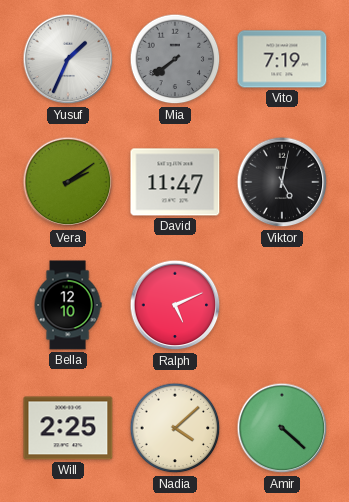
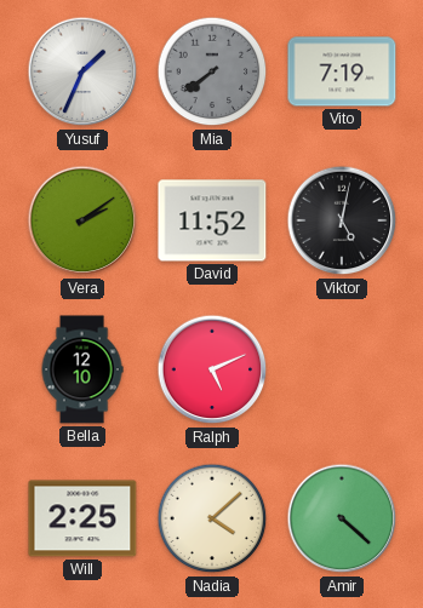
David: 11:47 -> 11:52 (212, 220)
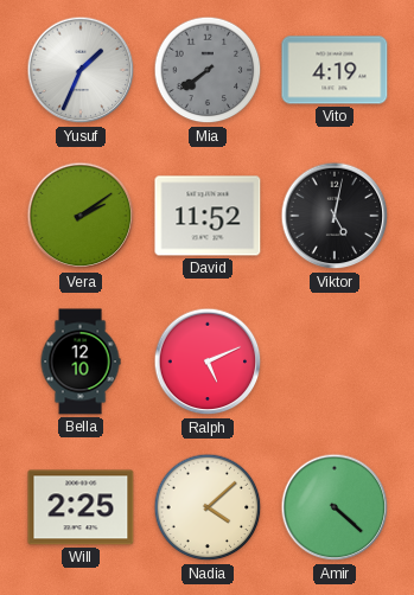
Vito: 7:19 -> 4:19 (335, 70)
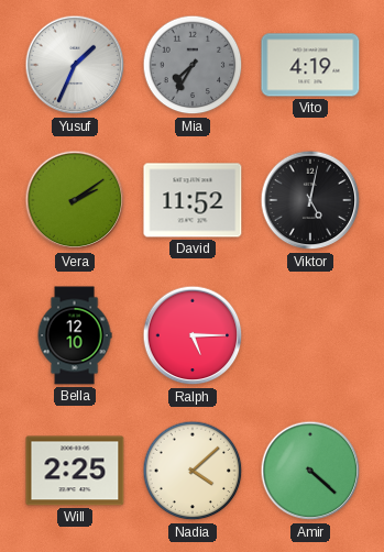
Mia: 7:39 -> 7:35 (193, 65)
Ralph: 5:11 -> 5:15 (193, 335)
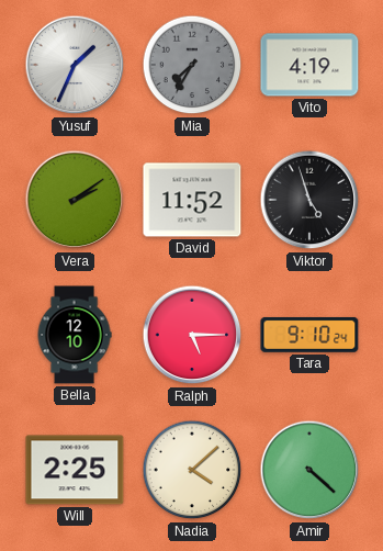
Viktor: 5:02 -> 4:57 (309, 200)
Tara: none -> 9:10 (309, 335)
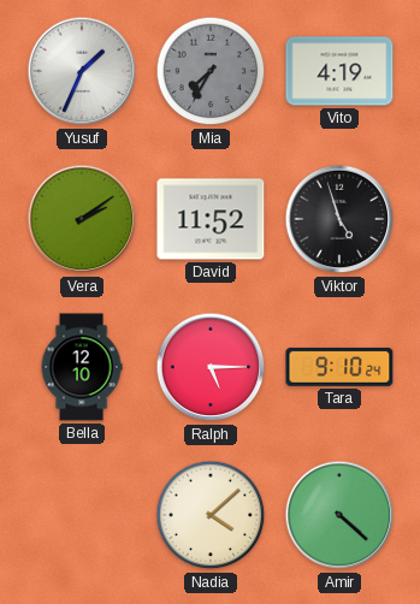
Will: 2:25 -> none (75, 470)
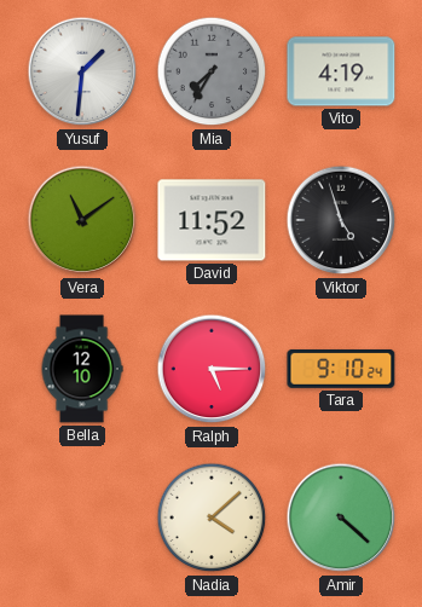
Yusuf: 1:34 -> 1:31 (82, 71)
Vera: 2:09 -> 11:09 (82, 220)
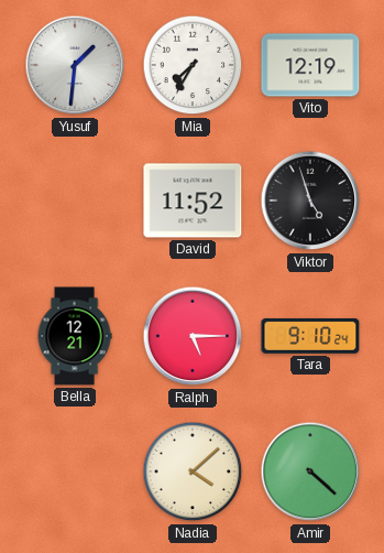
Mia dial: grey -> white (193, 65)
Vito: 4:19 -> 12:19 (310, 65)
Vera: 11:09 -> none (82, 220)
Bella: 12:10 -> 12:21 (75, 336)
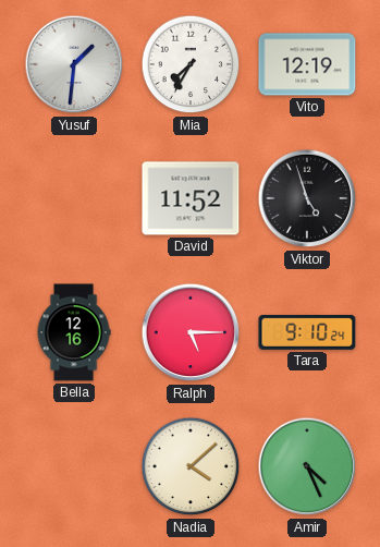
Bella: 12:21 -> 12:16 (74, 332)
Amir: 4:22 -> 4:26 (307, 466)
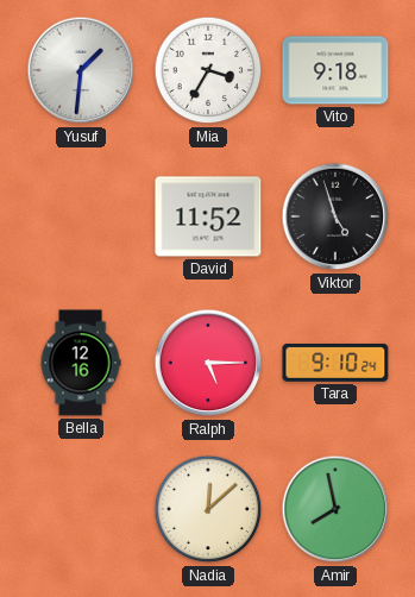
Mia: 7:35 -> 3:35 (208, 70)
Vito: 12:19 -> 9:18 (335, 70)
Nadia: 4:08 -> 12:08 (208, 509)
Amir: 4:26 -> 7:58 (335, 509)
